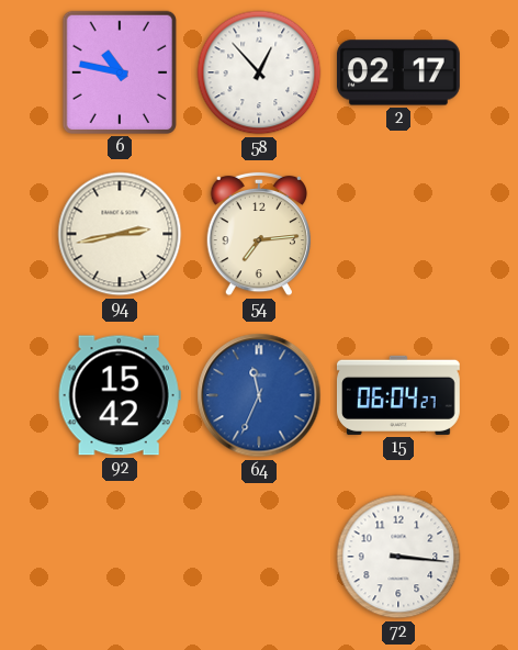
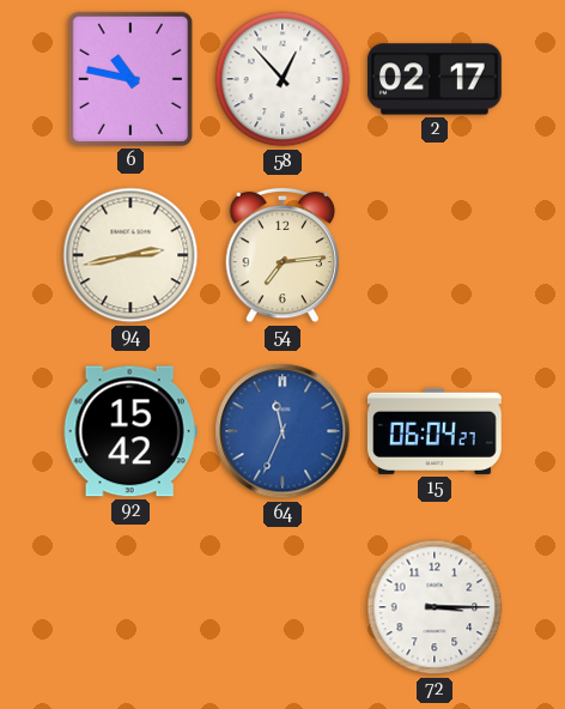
72: 3:16 -> 3:15 (435, 607)
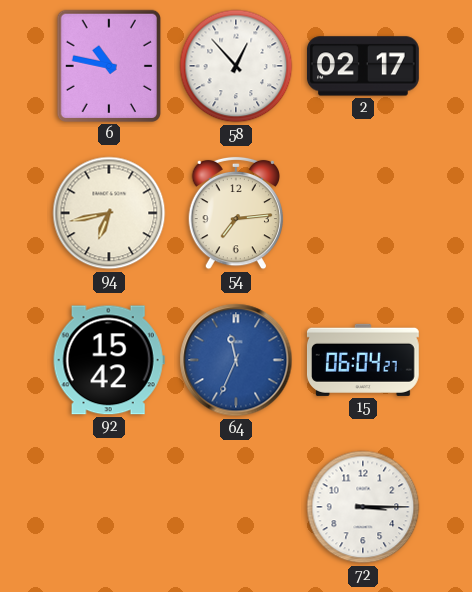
94: 2:43 -> 6:43 (109, 213)
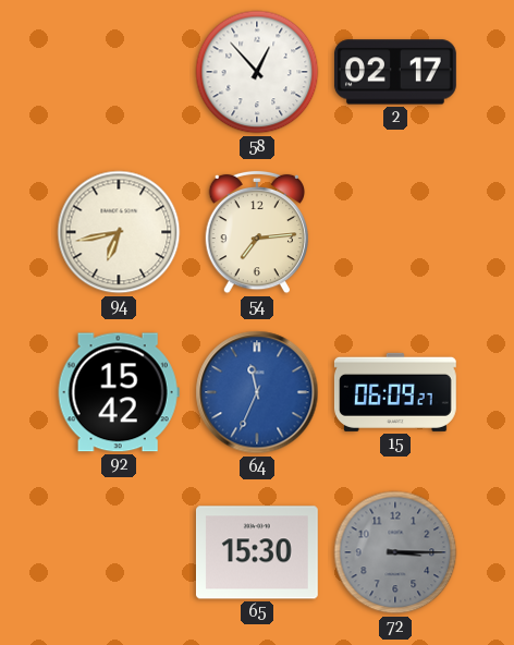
6: 10:47 -> none (109, 66)
15: 06:04 -> 06:09 (395, 392)
65: none -> 15:30 (257, 552)
72 dial: white -> grey (395, 552)
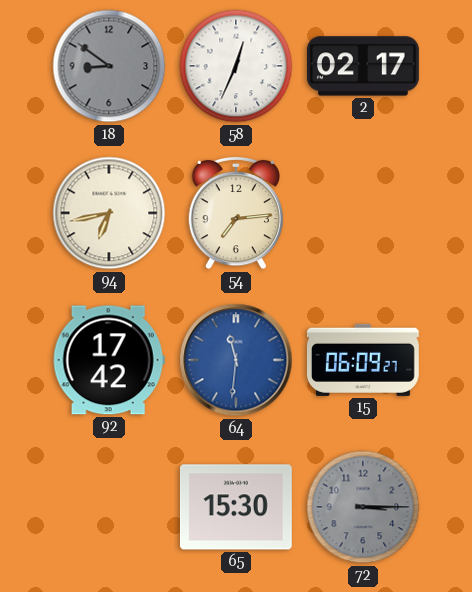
18: none -> 8:51 (109, 66)
58: 12:53 -> 12:34 (236, 66)
92: 15:42 -> 17:42 (109, 360)
64: 11:34 -> 11:31 (236, 360)
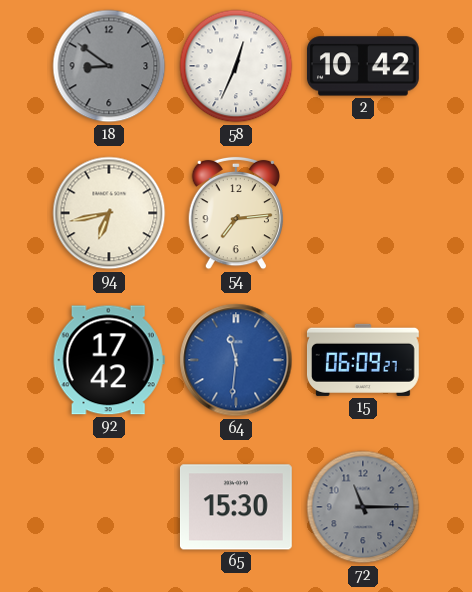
2: 02:17 -> 10:42 (363, 66)
72: 3:15 -> 11:15 (363, 507)
